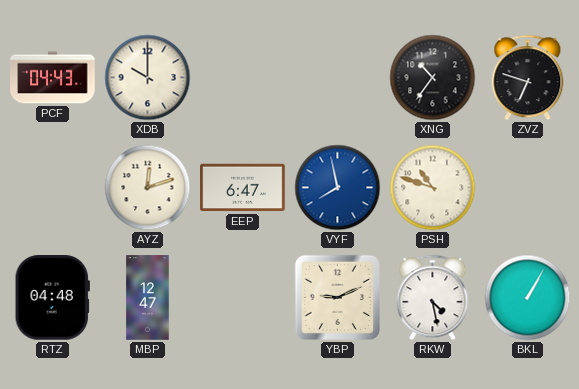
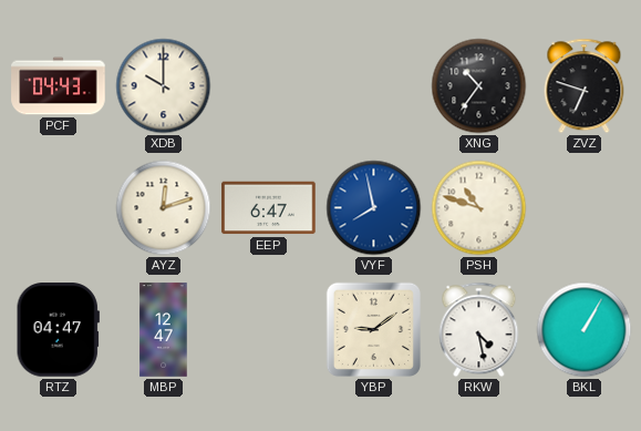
RTZ: 04:48 -> 04:47 (58, 330)
YBP: 9:11 -> 9:09 (373, 329)
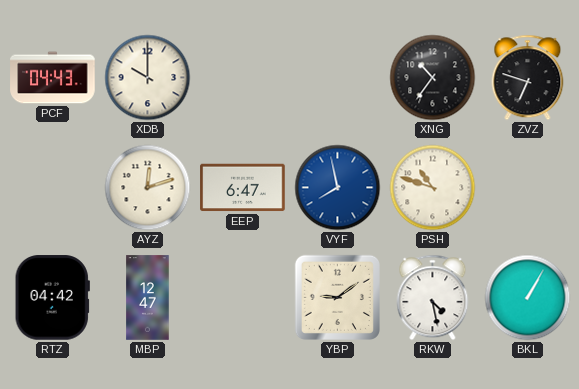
RTZ: 04:47 -> 04:42 (52, 298)
